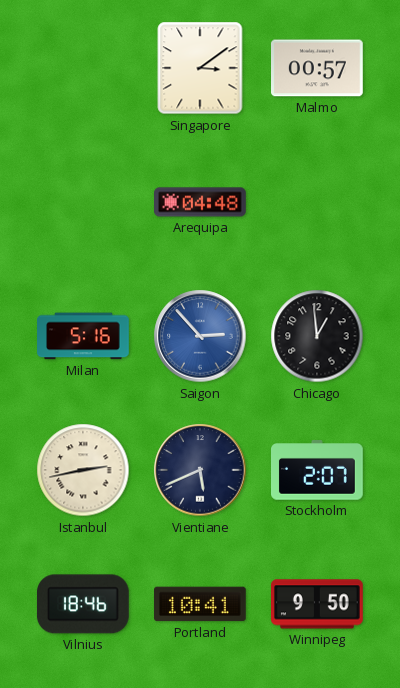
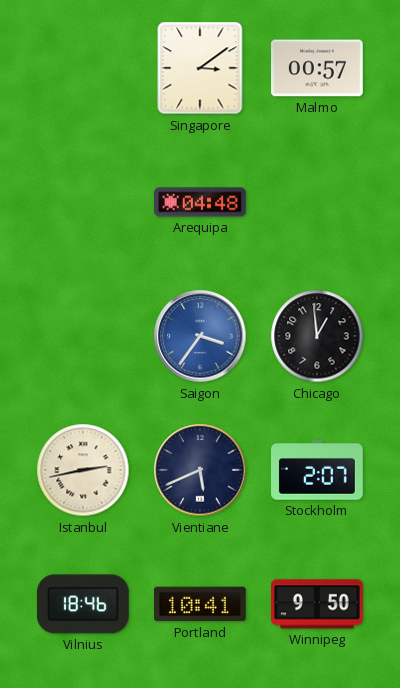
Milan: 5:16 -> none (83, 336)
Saigon: 2:53 -> 3:36 (200, 336)
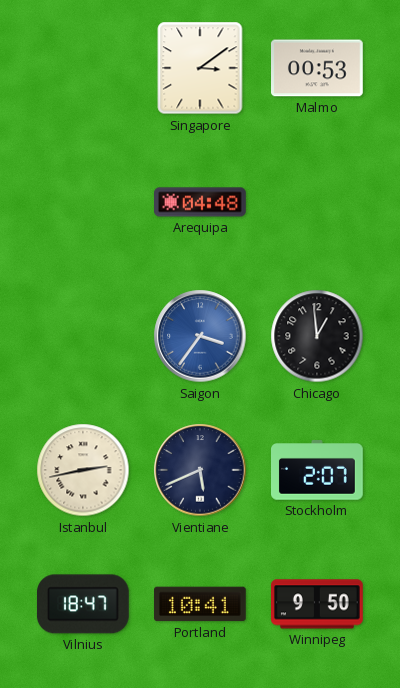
Malmo: 00:57 -> 00:53 (318, 68)
Vilnius: 18:46 -> 18:47 (83, 604)
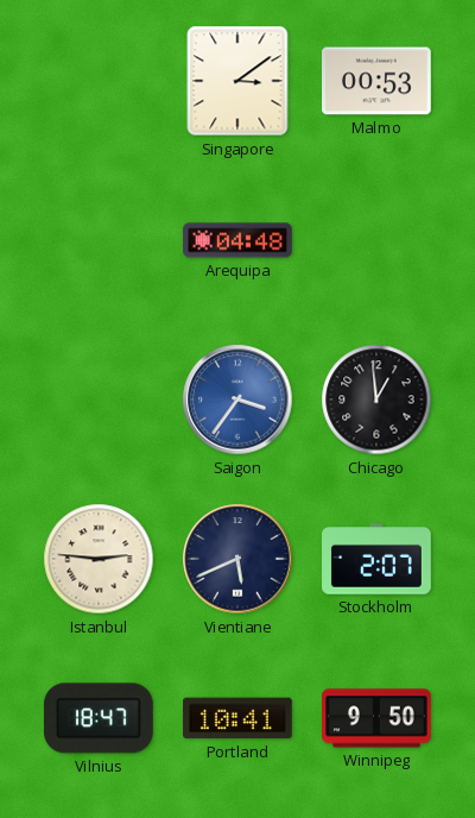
Istanbul: 2:43 -> 2:46 (99, 559)
